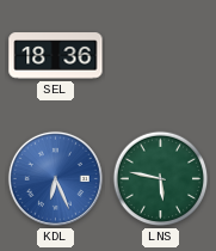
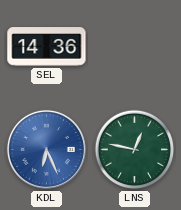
SEL: 18:36 -> 14:36 (47, 47)
LNS: 5:47 -> 12:47 (135, 150)
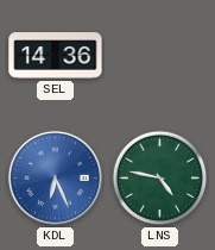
LNS: 12:47 -> 4:47 (160, 179)
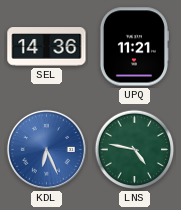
UPQ: none -> 11:21 (134, 47)
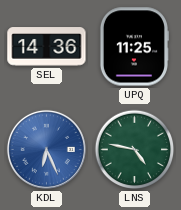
UPQ: 11:21 -> 11:25 (134, 47)
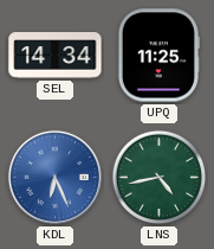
SEL: 14:36 -> 14:34 (56, 56)
LNS: 4:47 -> 4:43 (160, 178)
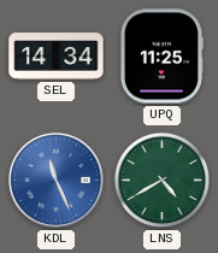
KDL: 6:26 -> 11:26 (55, 180)
LNS: 4:43 -> 4:40 (163, 181)
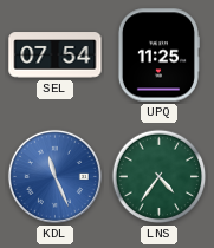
SEL: 14:34 -> 07:54 (56, 56)
LNS: 4:40 -> 4:36 (160, 177)
